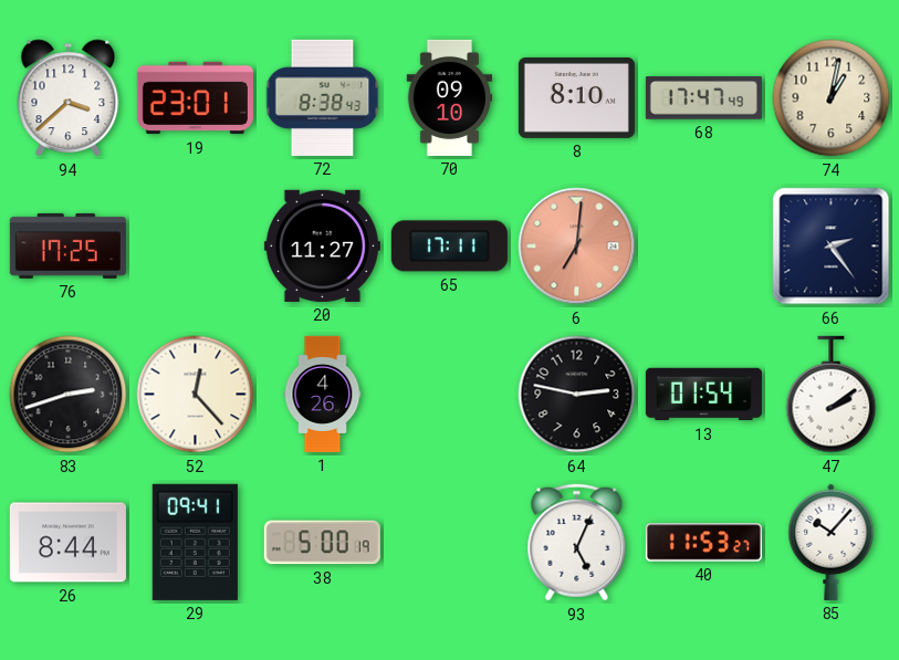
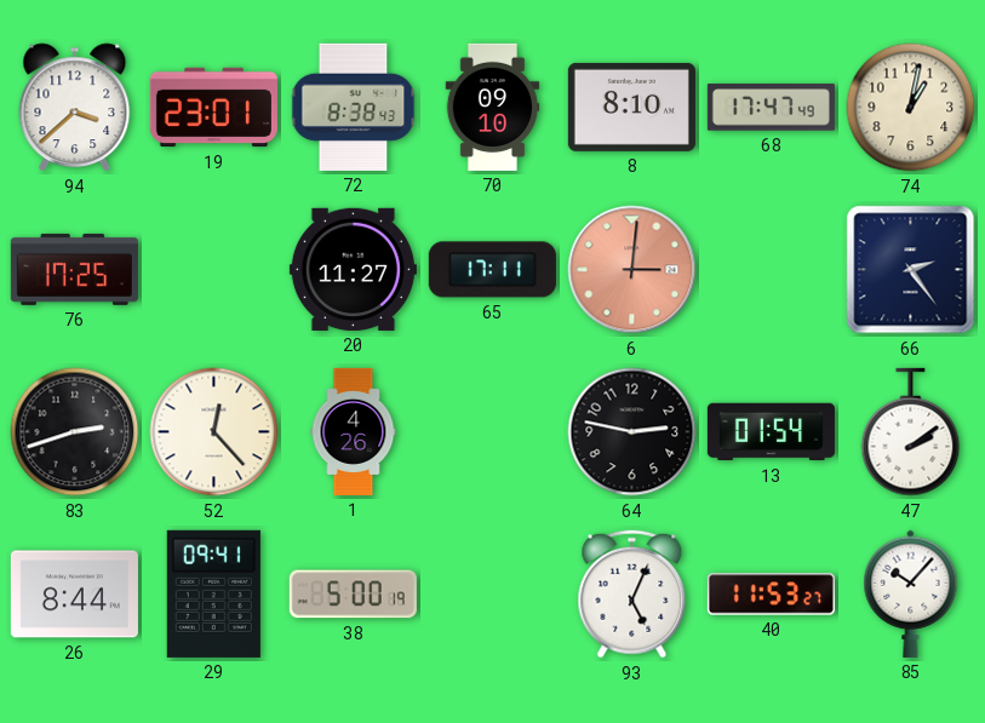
6: 7:01 -> 3:01 (632, 270)
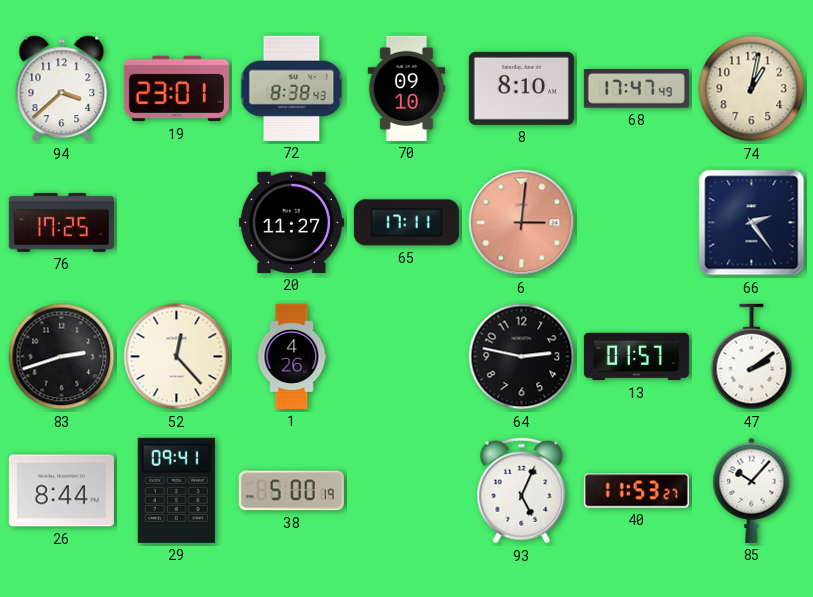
13: 01:54 -> 01:57 (636, 357)
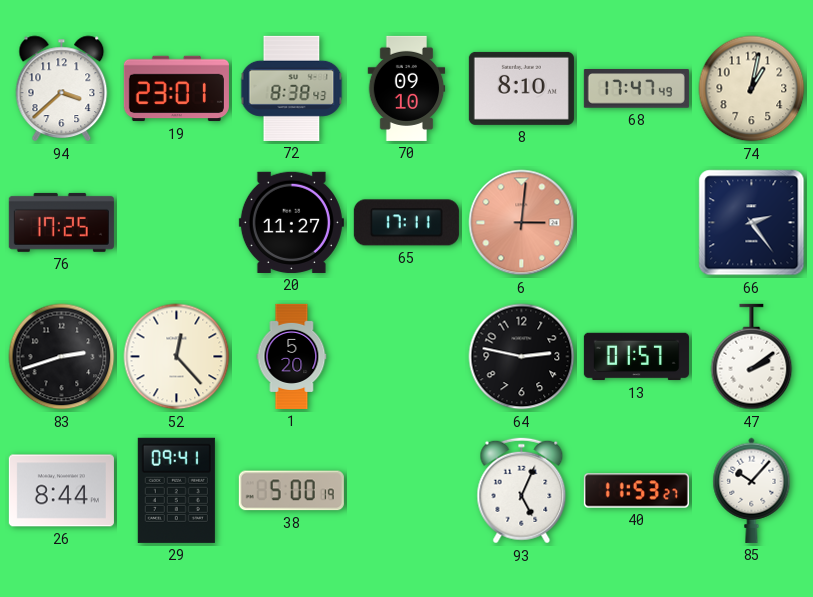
1: 4:26 -> 5:20 (292, 356)
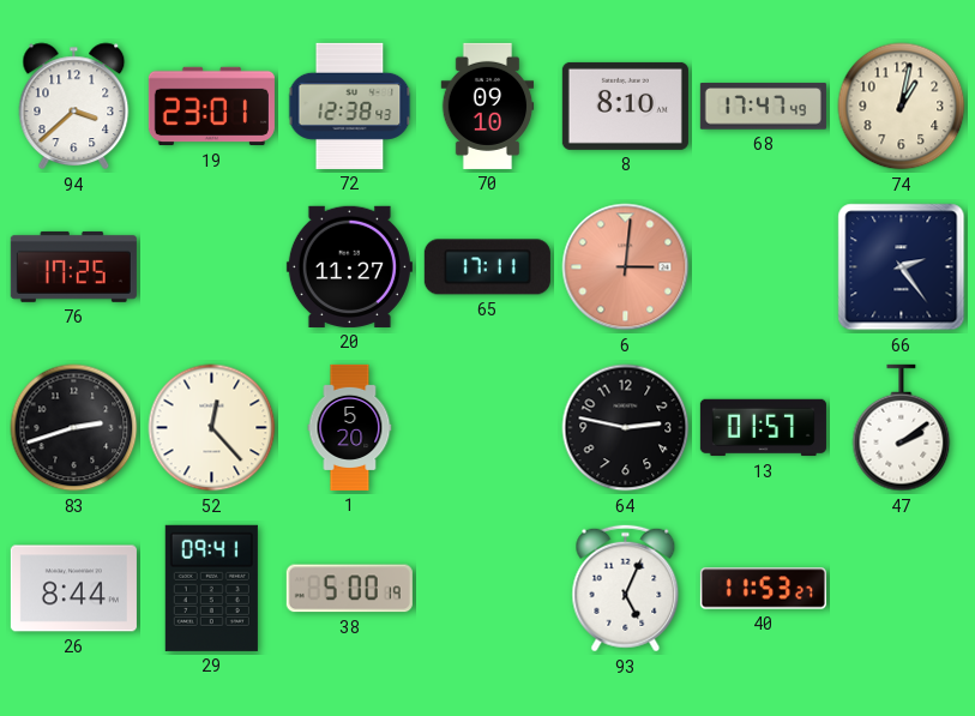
72: 8:38 -> 12:38 (350, 106)
85: 10:07 -> none (752, 490)
